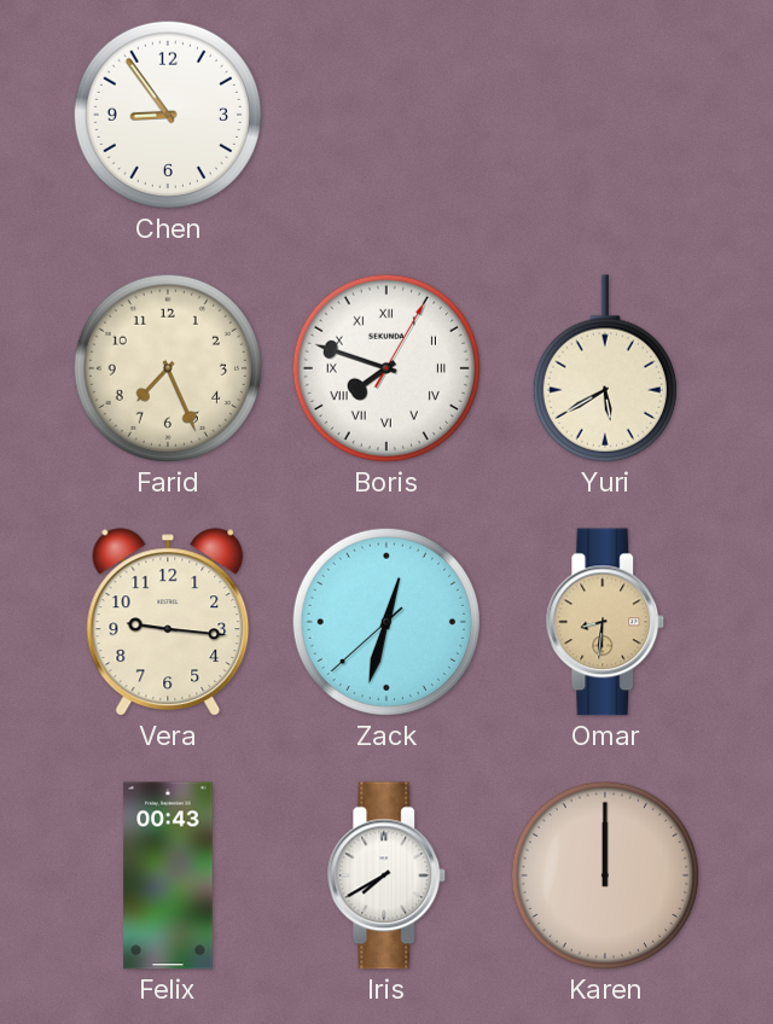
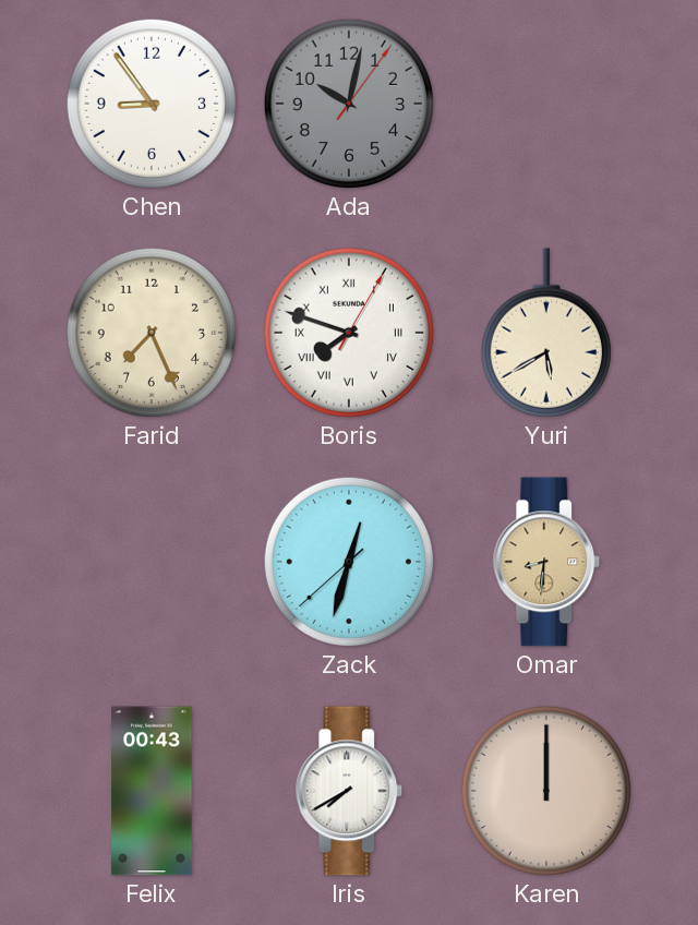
Ada: none -> 10:02 (349, 104)
Vera: 9:16 -> none (168, 622)
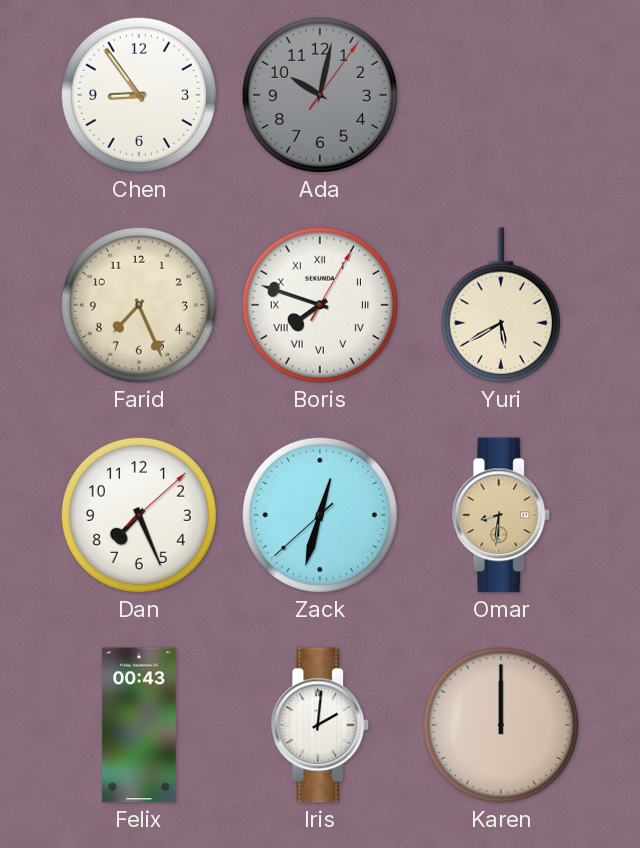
Dan: none -> 7:26 (139, 515)
Iris: 7:40 -> 2:01 (320, 725)
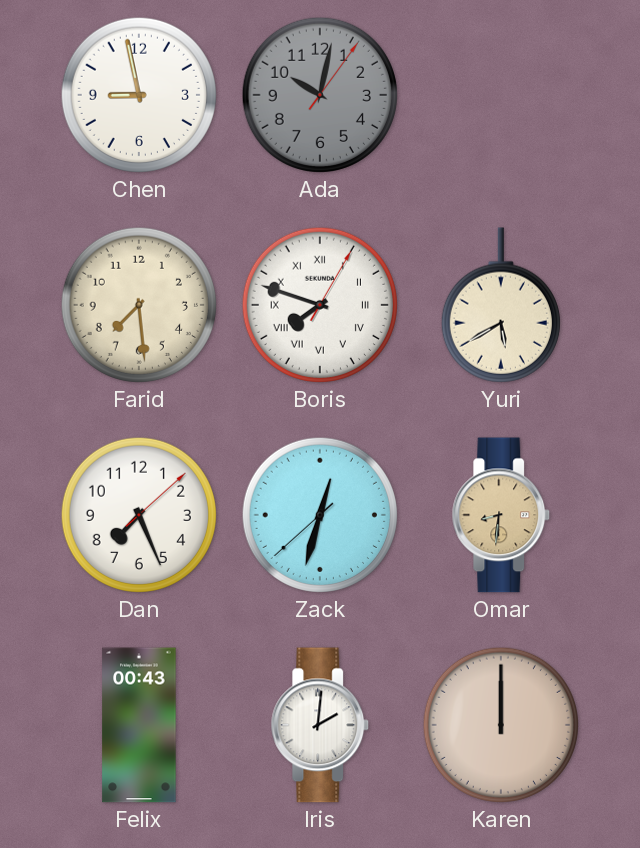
Chen: 8:54 -> 8:58 (139, 95)
Farid: 7:26 -> 7:29 (139, 305)
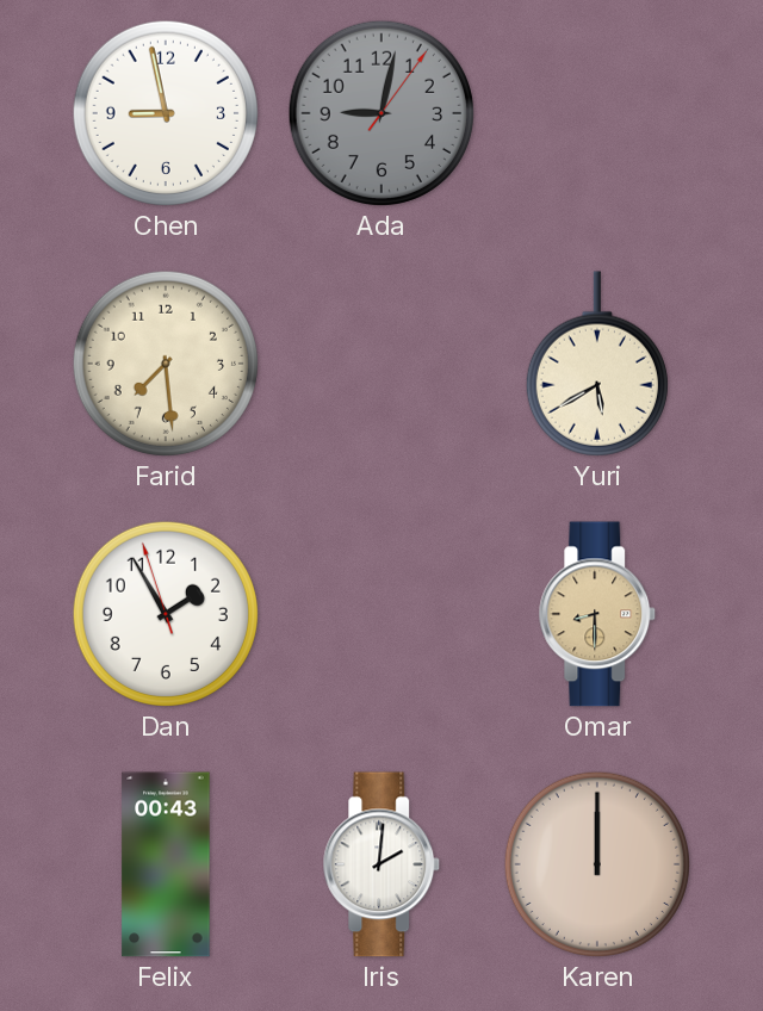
Ada: 10:02 -> 9:02 (381, 113)
Boris: 7:48 -> none (320, 305)
Dan: 7:26 -> 1:54 (166, 614)
Zack: 12:32 -> none (320, 515)
Omar: 8:31 -> 8:30 (597, 614)
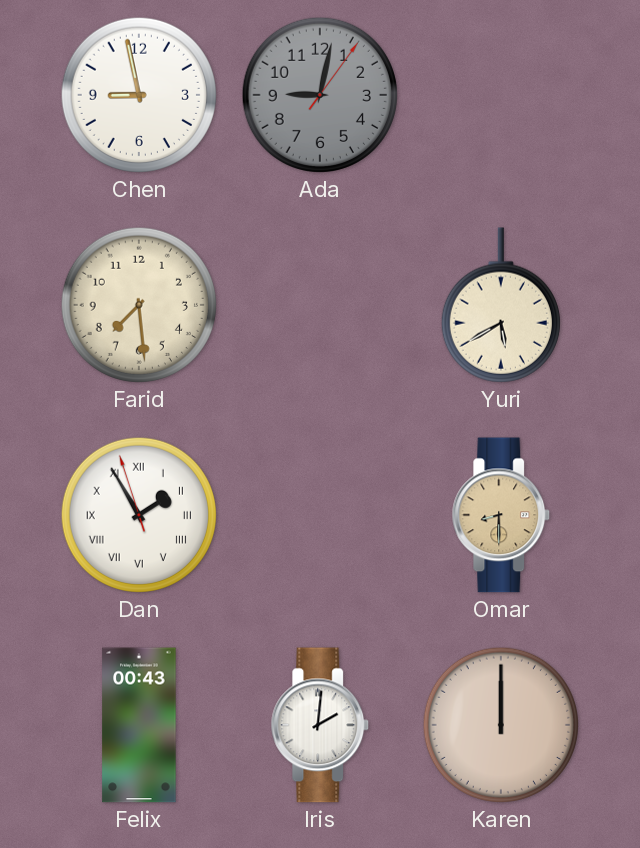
Dan numerals: Arabic -> Roman (139, 515)
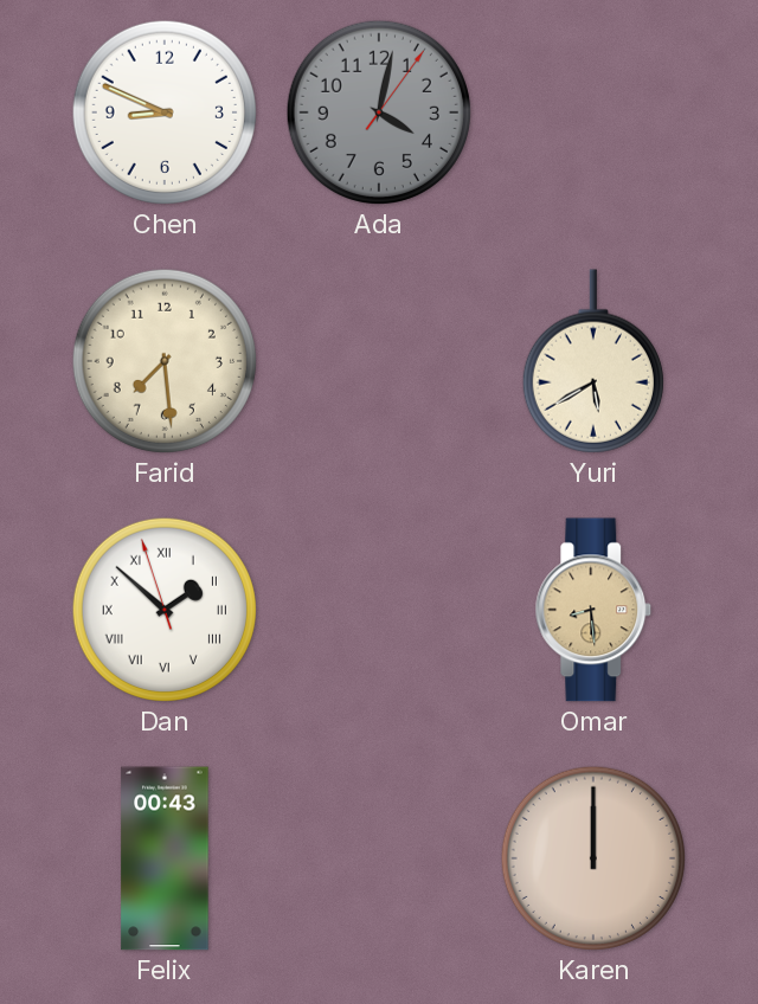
Chen: 8:58 -> 8:49 (165, 112)
Ada: 9:02 -> 4:02 (379, 112)
Dan: 1:54 -> 1:51 (165, 610)
Omar: 8:30 -> 8:29 (593, 610)
Iris: 2:01 -> none (320, 725)
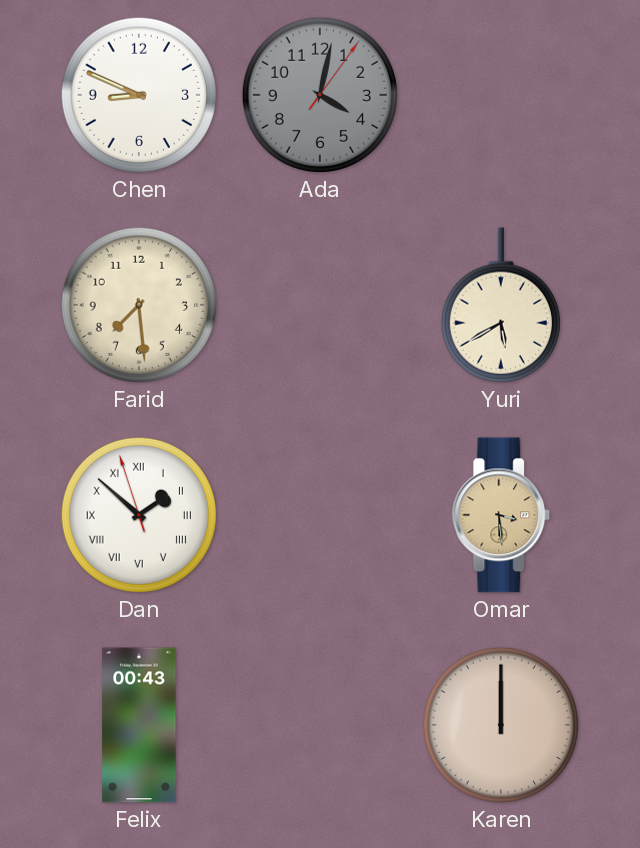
Omar: 8:29 -> 3:29 (501, 515)
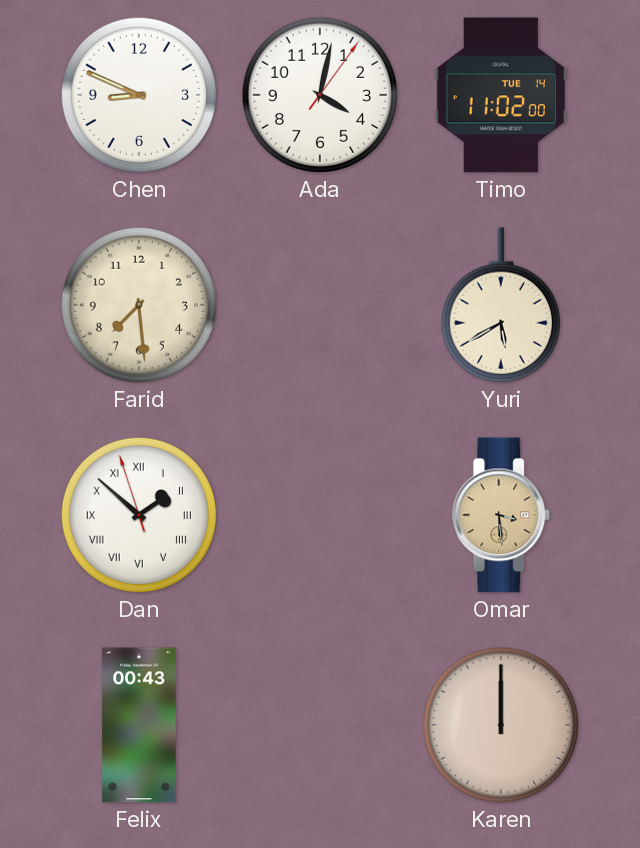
Ada dial: grey -> white (320, 95)
Timo: none -> 11:02 (500, 95)
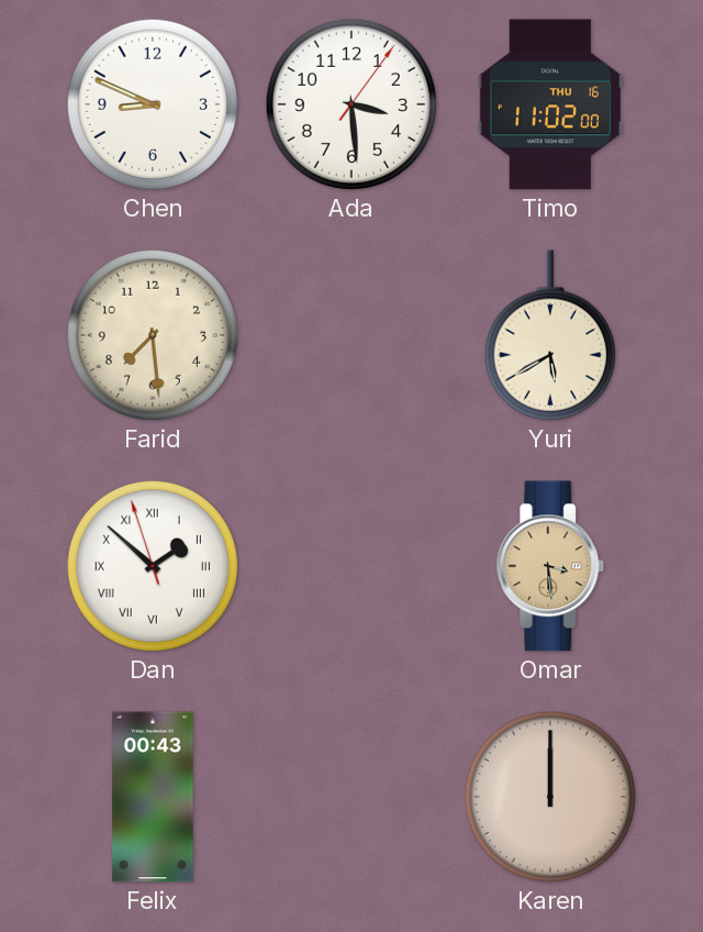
Ada: 4:02 -> 3:29 (351, 104)
Timo date: TUE 14 -> THU 16 (549, 104)
